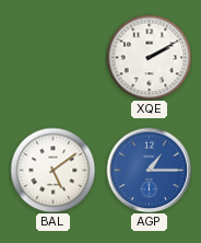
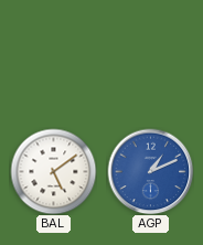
XQE: 2:10 -> none (149, 57)
AGP: 1:15 -> 1:11 (150, 171)
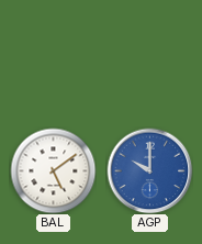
AGP: 1:11 -> 10:00 (149, 170)
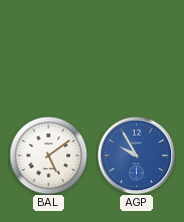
AGP: 10:00 -> 9:55 (136, 155)
